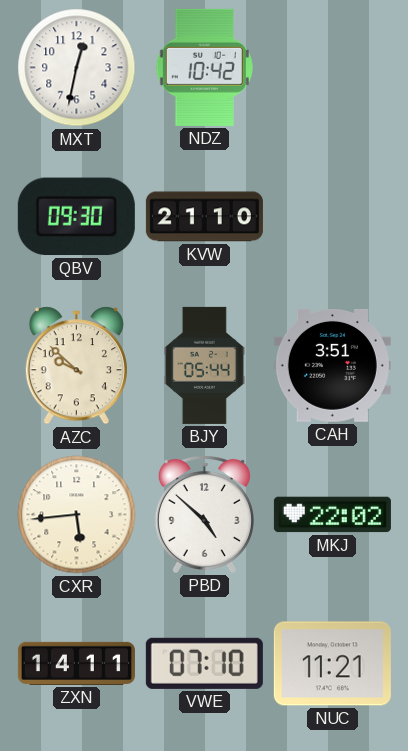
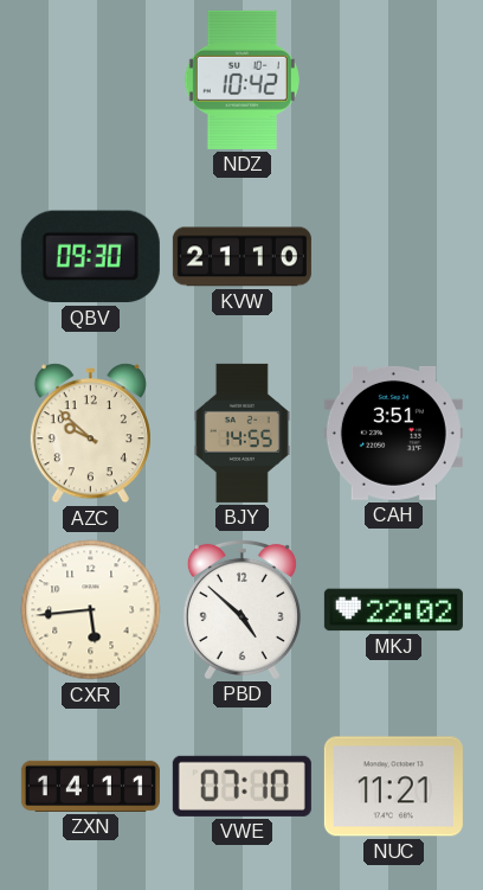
MXT: 12:32 -> none (77, 68)
BJY: 05:44 -> 14:55 (241, 433)
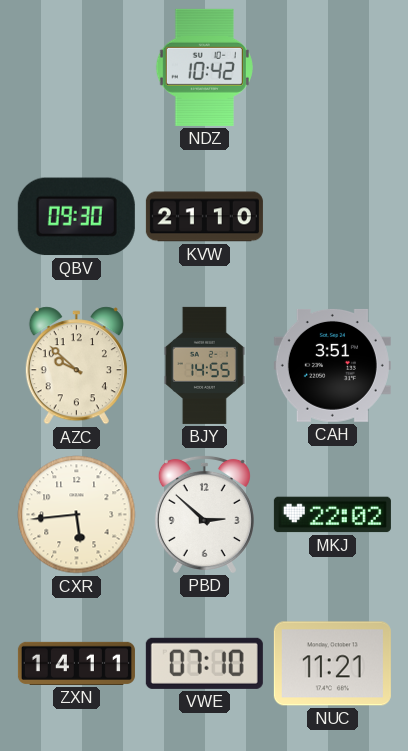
PBD: 4:52 -> 2:52 (204, 514)
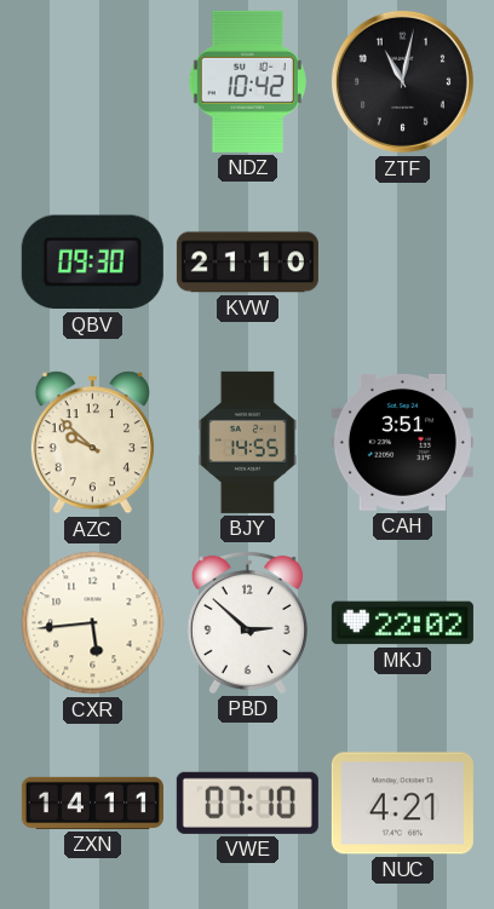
ZTF: none -> 11:02 (402, 81)
NUC: 11:21 -> 4:21 (402, 804)
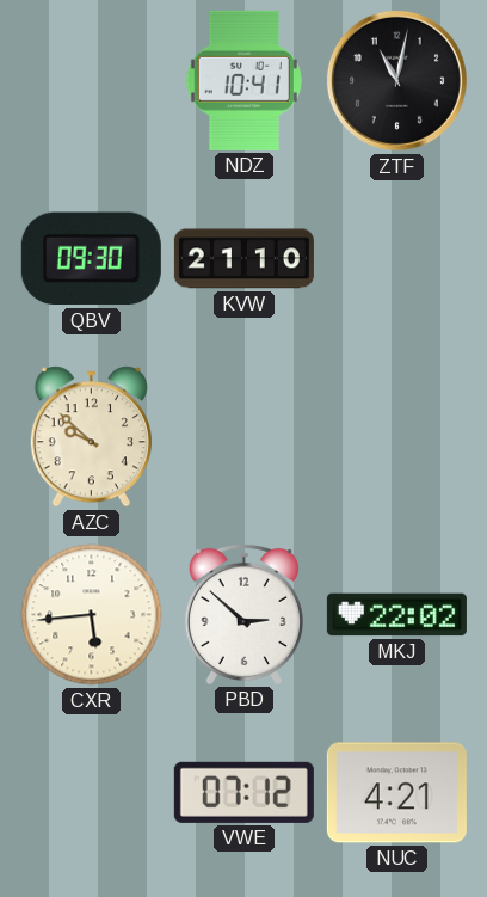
NDZ: 10:42 -> 10:41 (243, 80)
BJY: 14:55 -> none (247, 442)
CAH: 3:51 -> none (402, 442)
ZXN: 14:11 -> none (92, 802)
VWE: 07:10 -> 07:12 (243, 792)
